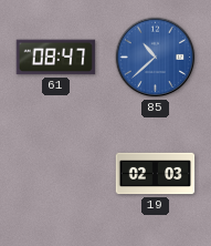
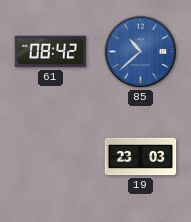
61: 08:47 -> 08:42 (51, 52)
19: 02:03 -> 23:03 (141, 157)
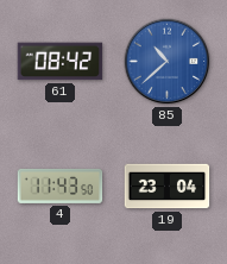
4: none -> 11:43 (61, 186)
19: 23:03 -> 23:04 (168, 187)
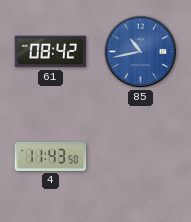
85: 10:38 -> 10:43 (141, 52)
19: 23:04 -> none (168, 187)
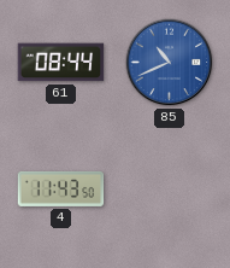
61: 08:42 -> 08:44 (61, 63)
85: 10:43 -> 10:41 (170, 63)
